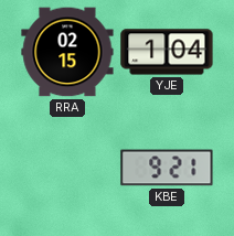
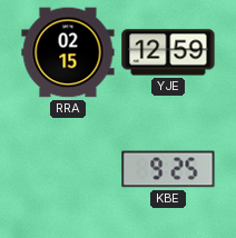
YJE: 1:04 -> 12:59 (168, 52)
KBE: 9:21 -> 9:25 (168, 169)
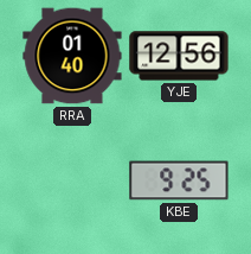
RRA: 02:15 -> 01:40 (72, 56)
YJE: 12:59 -> 12:56 (179, 56)
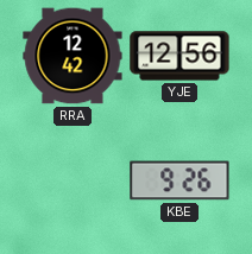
RRA: 01:40 -> 12:42 (73, 56)
KBE: 9:25 -> 9:26 (179, 180)
